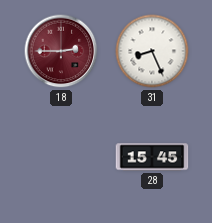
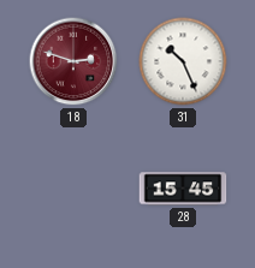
18: 2:45 -> 2:48 (73, 61)
31: 8:26 -> 10:26 (183, 61)
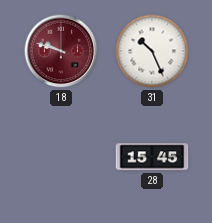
18: 2:48 -> 9:48 (61, 51)
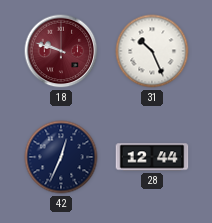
42: none -> 12:34 (61, 157)
28: 15:45 -> 12:44 (152, 157)
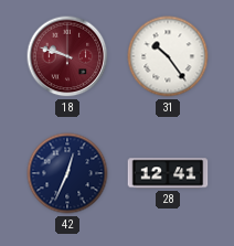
31: 10:26 -> 10:24 (168, 56)
28: 12:44 -> 12:41 (168, 173)
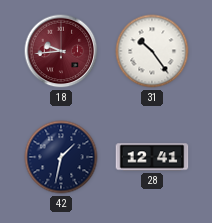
18: 9:48 -> 9:44 (61, 51)
42: 12:34 -> 1:32 (61, 157)
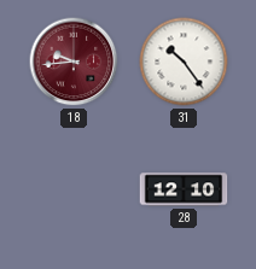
42: 1:32 -> none (61, 157)
28: 12:41 -> 12:10 (184, 189)
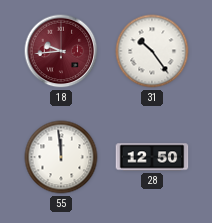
55: none -> 11:59 (61, 157)
28: 12:10 -> 12:50 (152, 157)
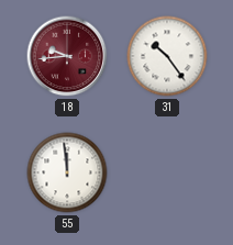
28: 12:50 -> none (152, 157)
